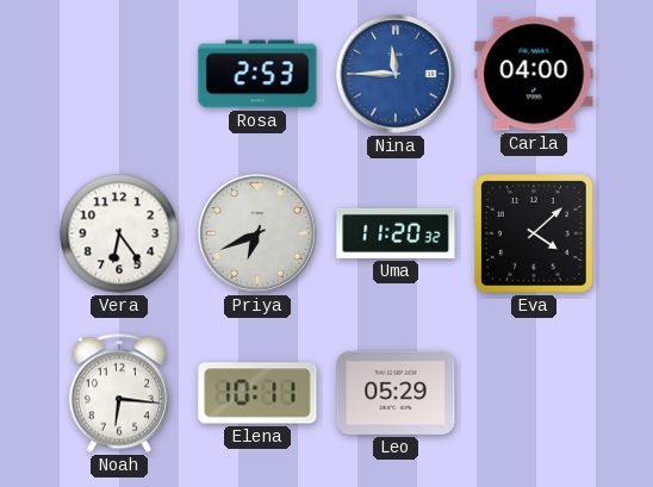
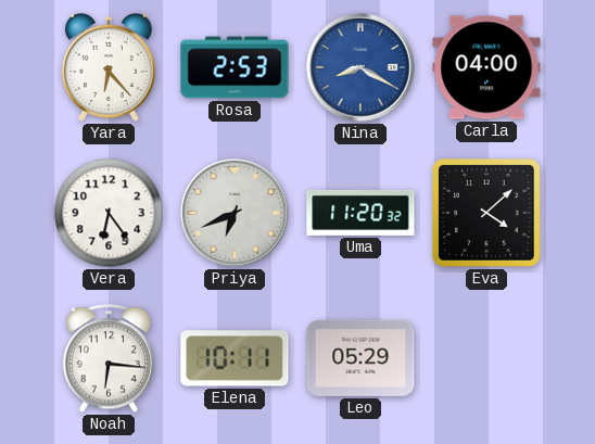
Yara: none -> 6:23 (109, 67)
Nina: 11:45 -> 8:20 (360, 67)
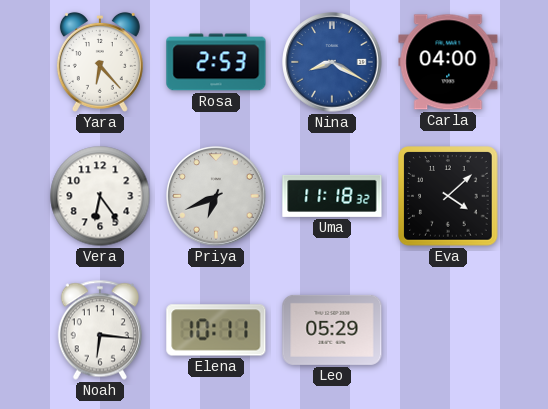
Uma: 11:20 -> 11:18 (332, 196)
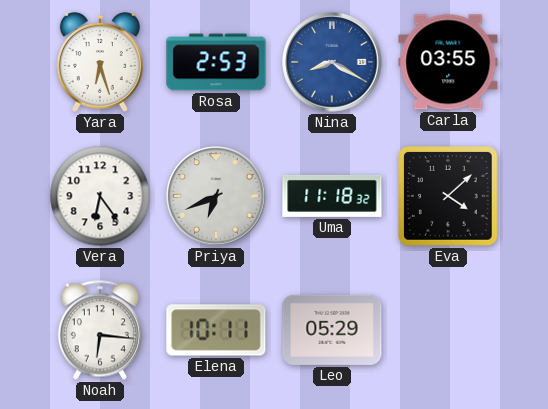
Yara: 6:23 -> 6:27 (100, 62)
Carla: 04:00 -> 03:55 (448, 62)
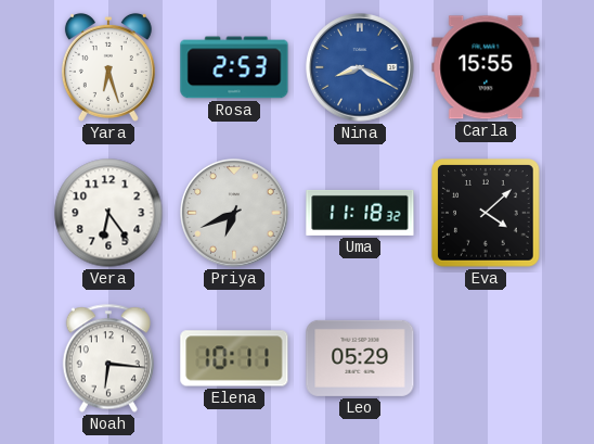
Carla: 03:55 -> 15:55 (486, 67)
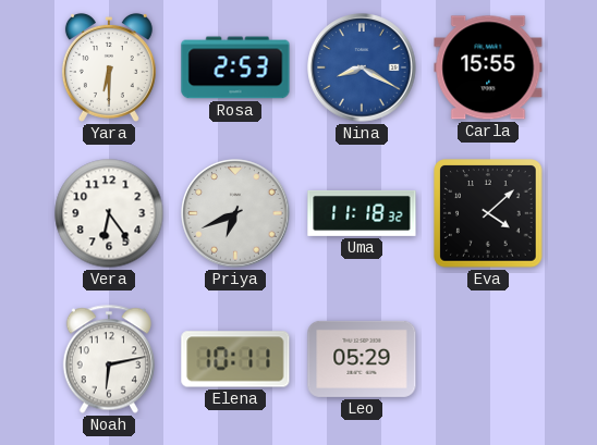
Yara: 6:27 -> 6:30 (109, 67)
Noah: 6:16 -> 6:13 (108, 359)
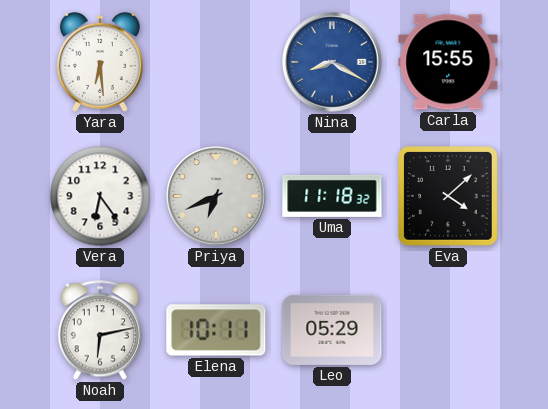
Yara: 6:30 -> 6:29 (100, 62)
Rosa: 2:53 -> none (235, 67)
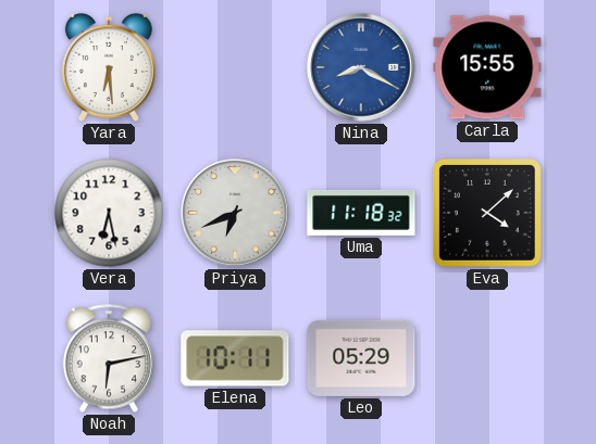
Vera: 6:24 -> 6:28 (109, 213)
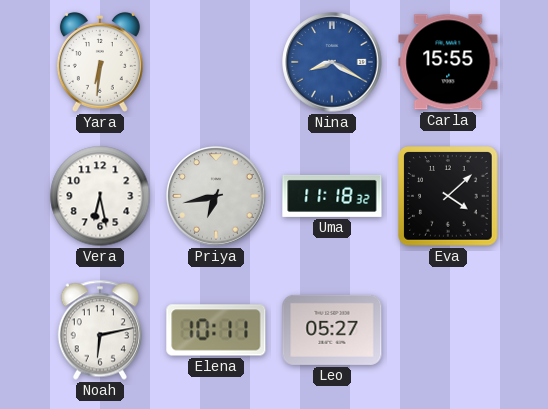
Yara: 6:29 -> 6:31 (100, 62)
Priya: 6:41 -> 6:43 (216, 196)
Leo: 05:29 -> 05:27 (332, 330)
